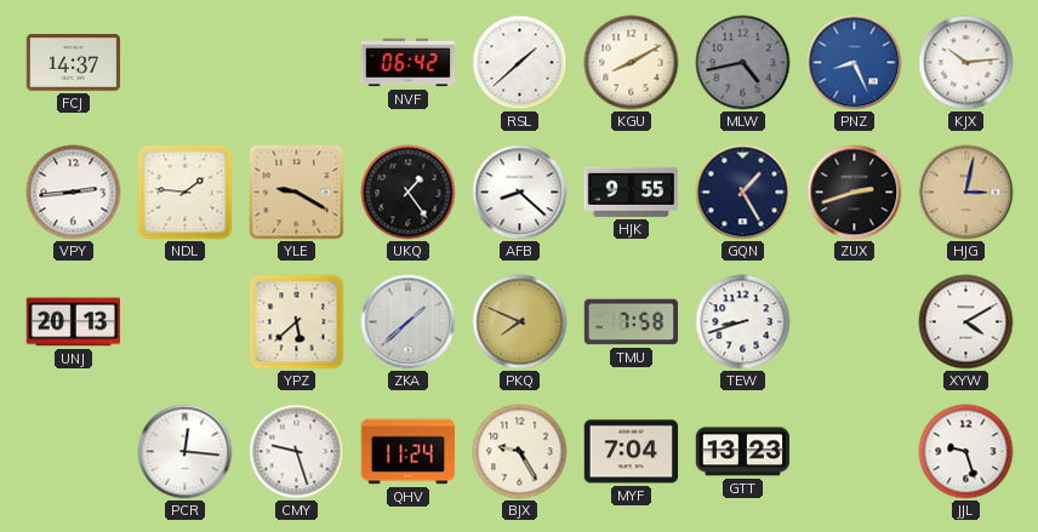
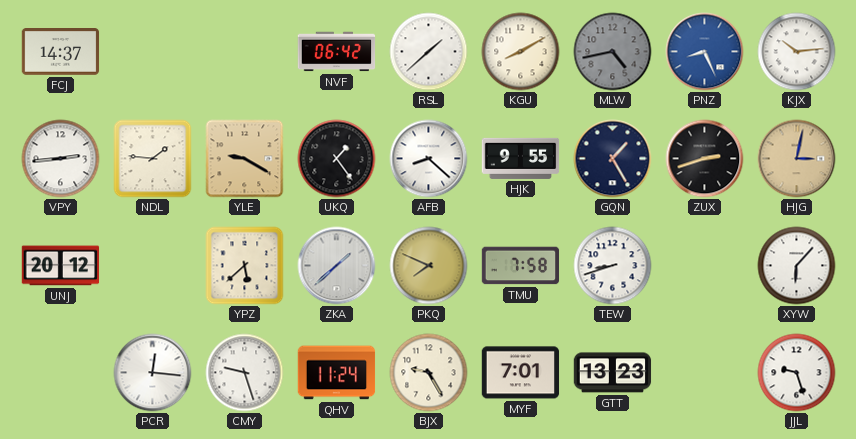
UNJ: 20:13 -> 20:12 (61, 266)
XYW: 4:10 -> 6:07 (797, 266)
MYF: 7:04 -> 7:01 (521, 373)
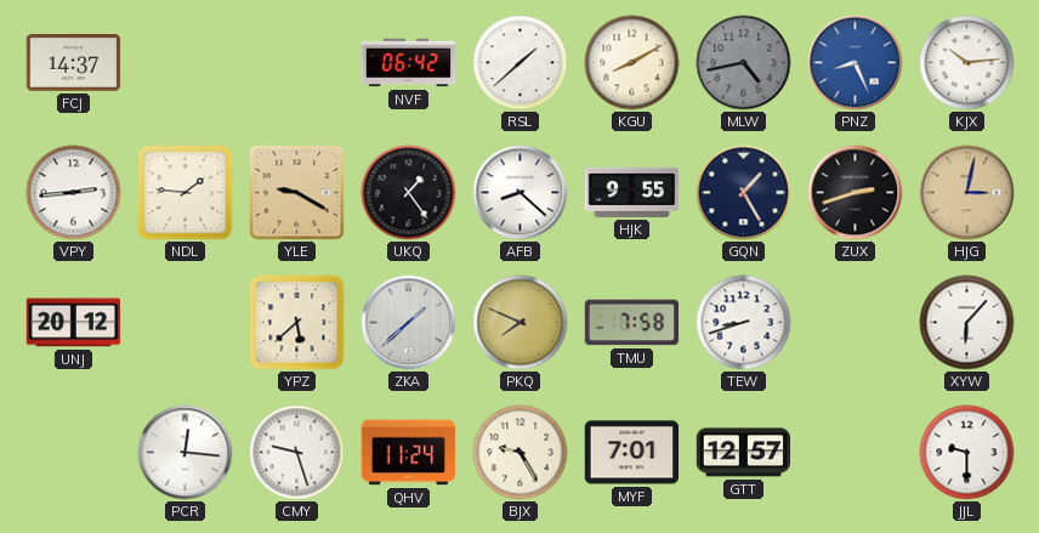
GTT: 13:23 -> 12:57 (744, 453)
JJL: 9:27 -> 9:30 (967, 453)
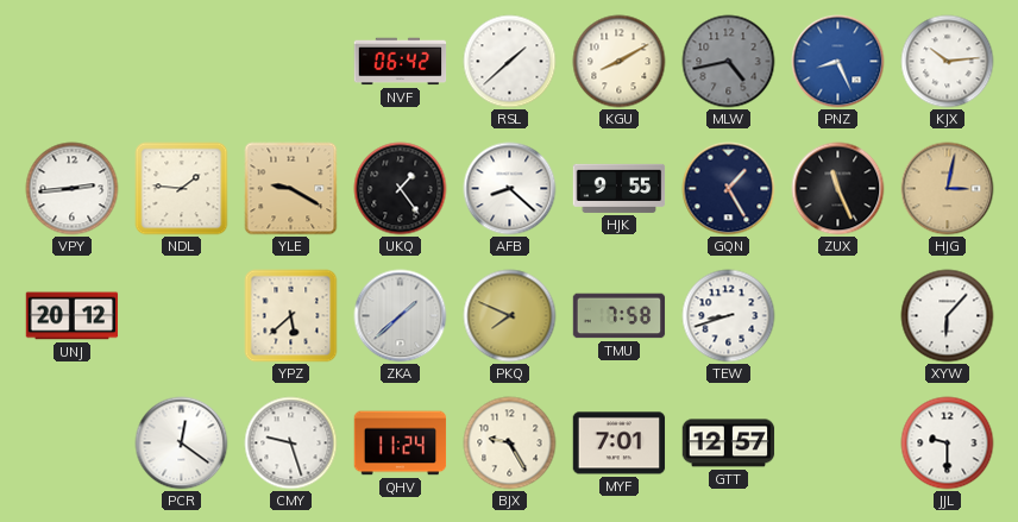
FCJ: 14:37 -> none (74, 63)
ZUX: 2:42 -> 11:26 (838, 189)
PCR: 12:16 -> 12:21 (182, 444)
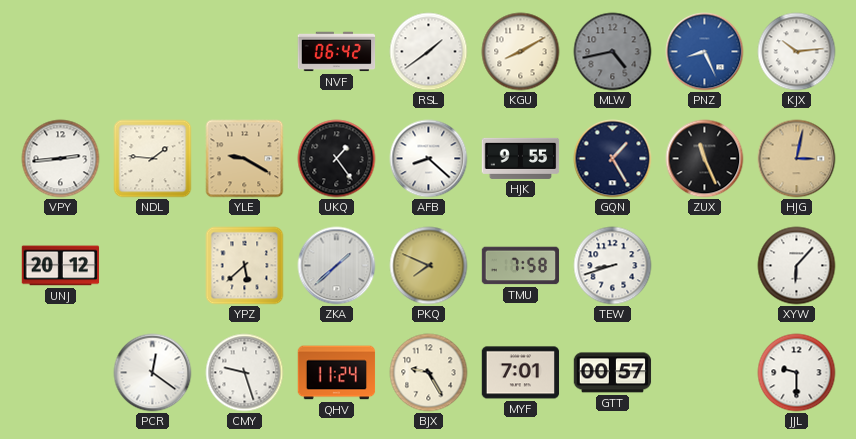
RSL: 1:38 -> 1:39 (429, 52)
GTT: 12:57 -> 00:57 (613, 373)
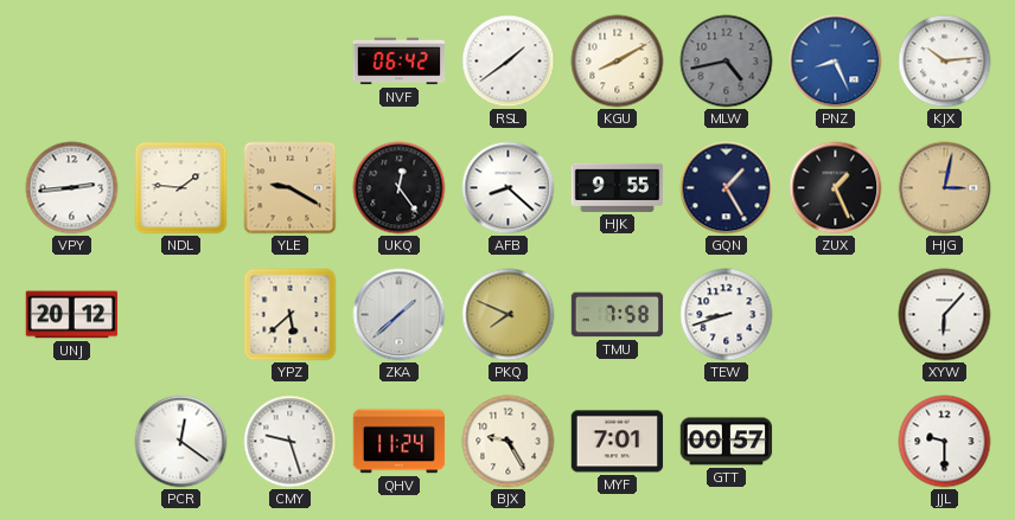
UKQ: 1:24 -> 12:24 (400, 188)
ZUX: 11:26 -> 1:26 (836, 188)
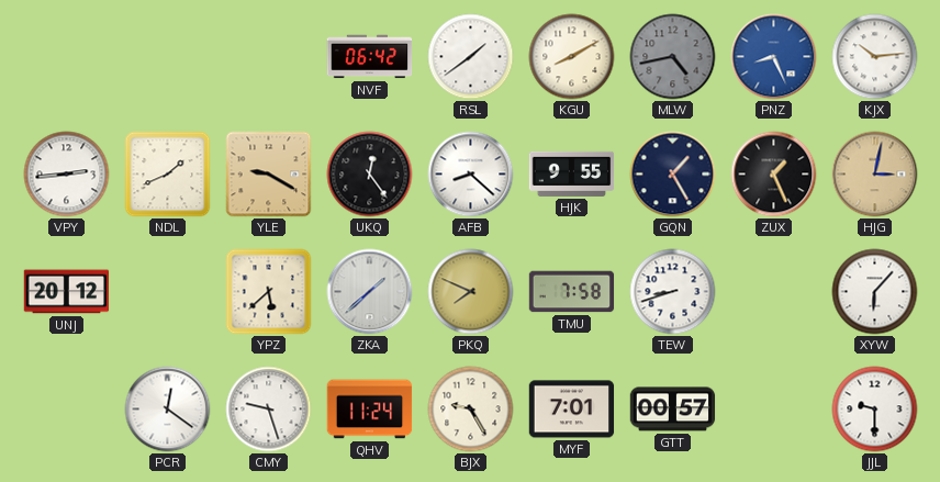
NDL: 1:46 -> 1:41 (168, 175)
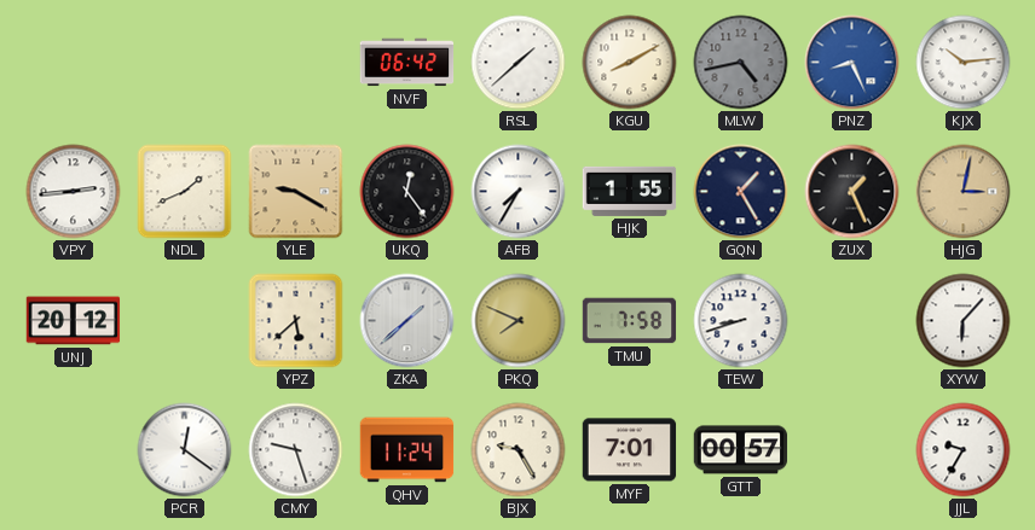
RSL: 1:39 -> 1:38 (519, 63)
AFB: 8:22 -> 7:35 (519, 192)
HJK: 9:55 -> 1:55 (630, 191)
JJL: 9:30 -> 9:35 (964, 450)
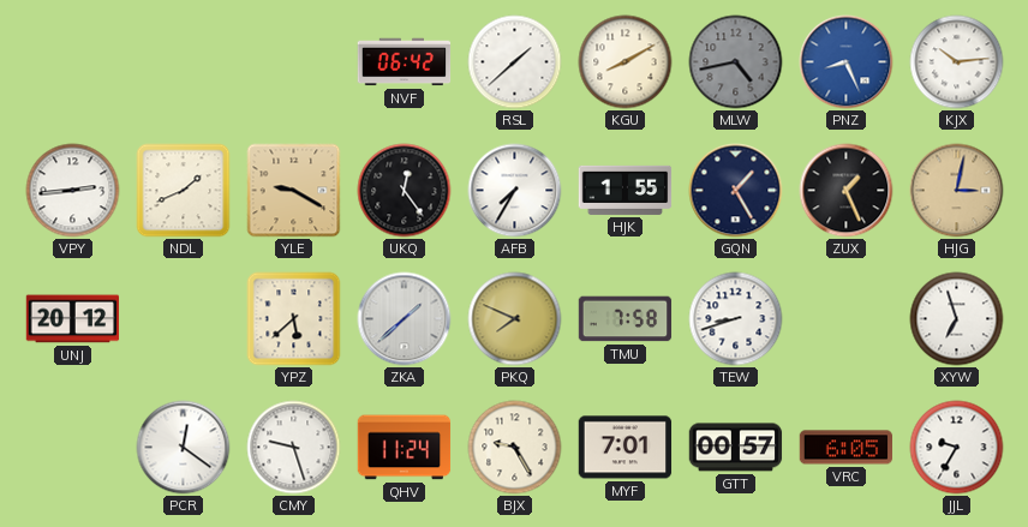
XYW: 6:07 -> 6:57 (957, 319)
VRC: none -> 6:05 (847, 448)
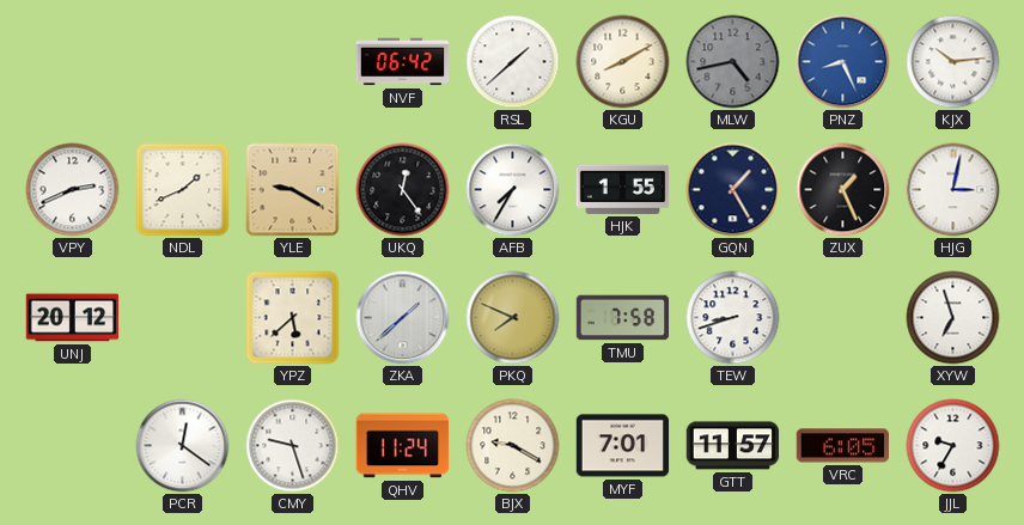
VPY: 2:44 -> 2:41 (73, 190)
HJG dial: champagne -> white (953, 190)
BJX: 9:25 -> 9:20 (513, 446)
GTT: 00:57 -> 11:57 (733, 446)
